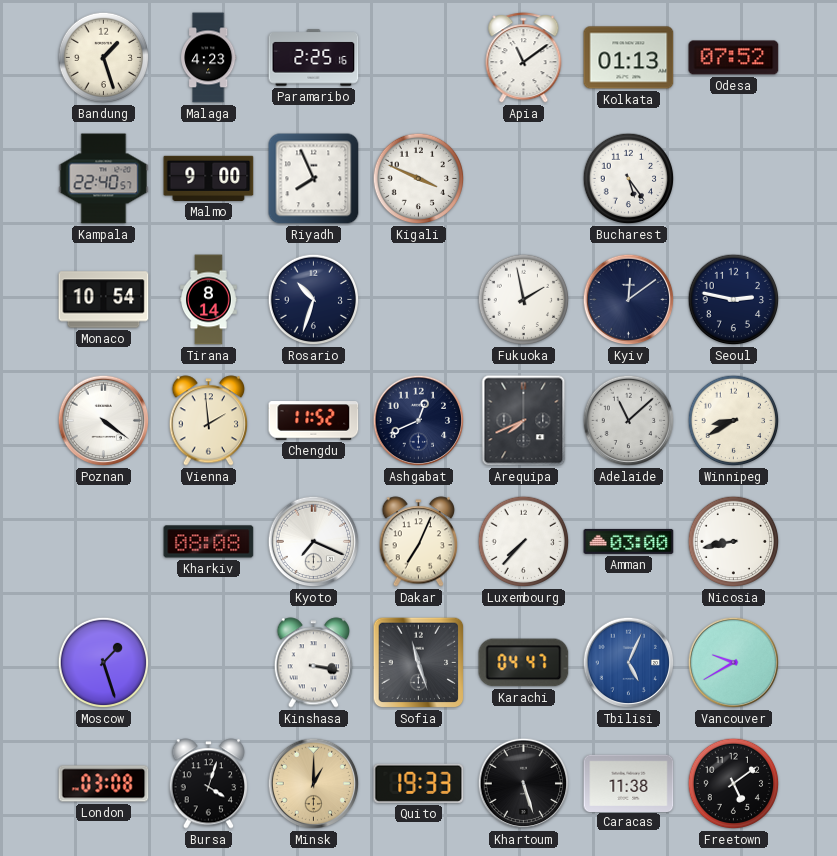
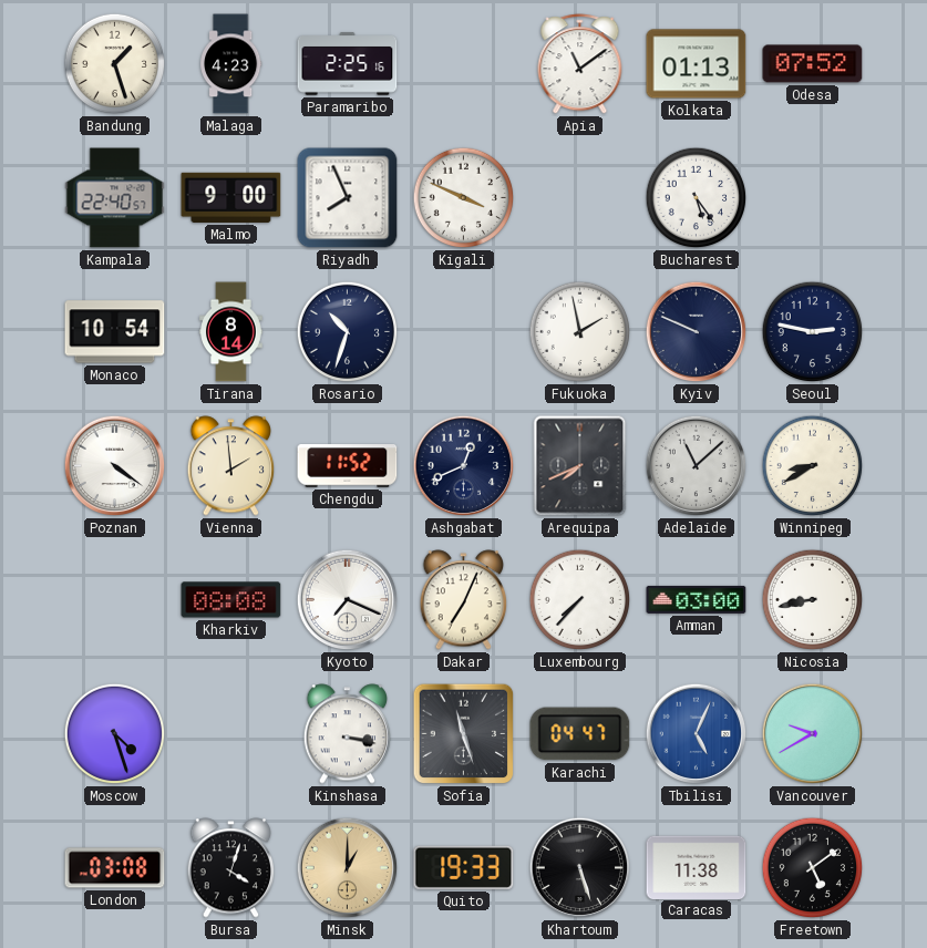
Kyiv: 12:09 -> 9:49 (697, 332)
Moscow: 1:27 -> 4:27 (115, 734)
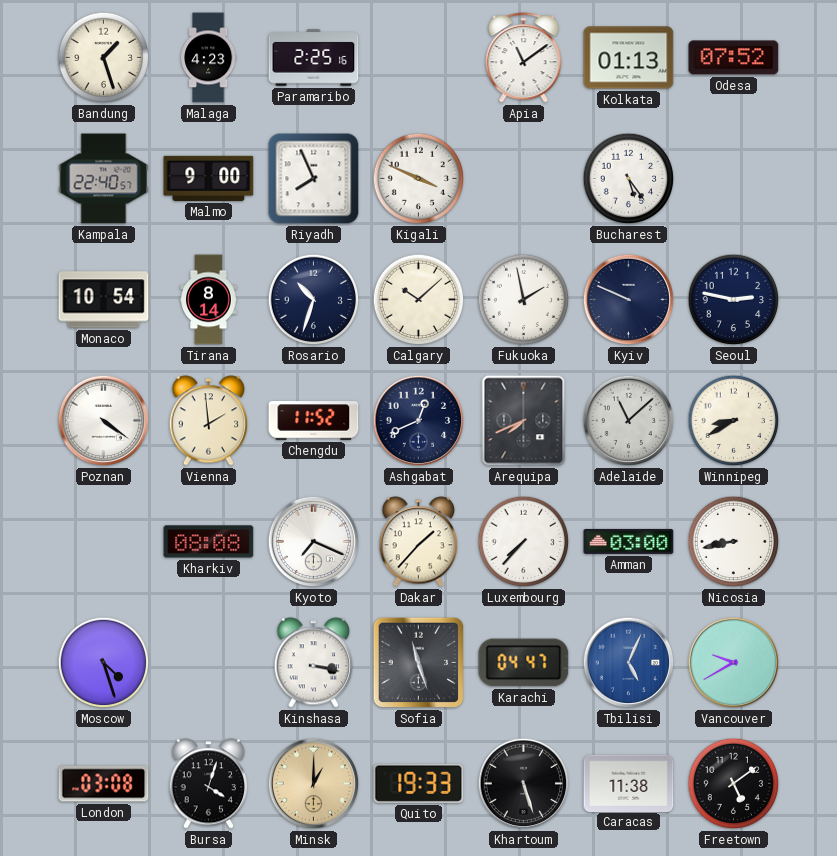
Calgary: none -> 10:08 (419, 300)
Dakar: 7:04 -> 1:37 (419, 542)
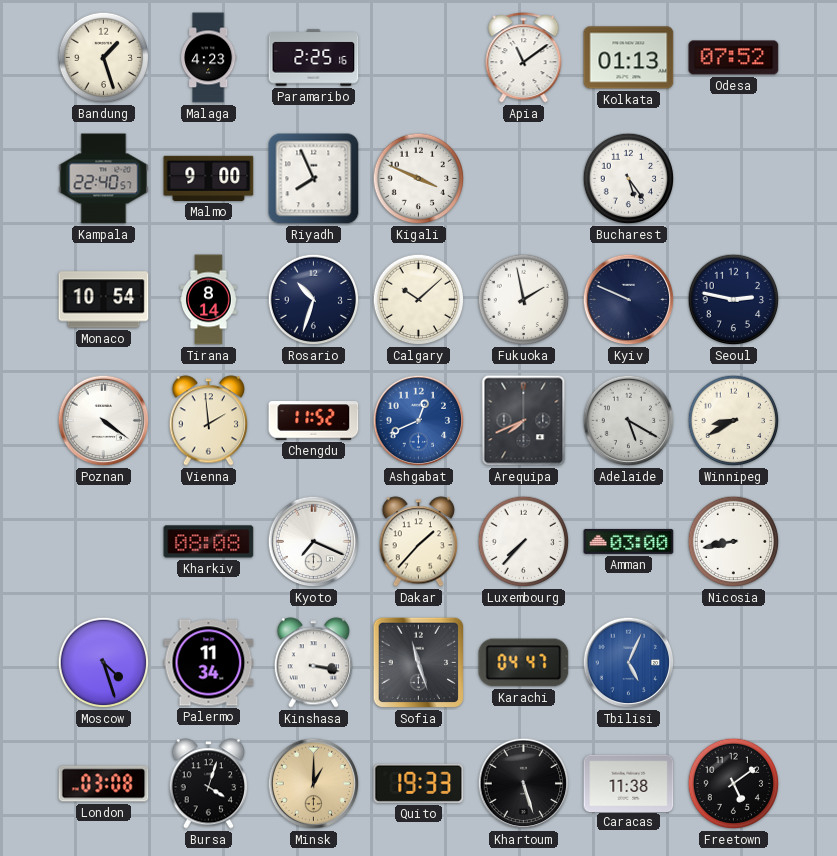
Ashgabat dial: navy -> blue (419, 421)
Adelaide: 11:08 -> 5:20 (629, 421)
Palermo: none -> 11:34 (209, 663)
Vancouver: 9:40 -> none (734, 663)
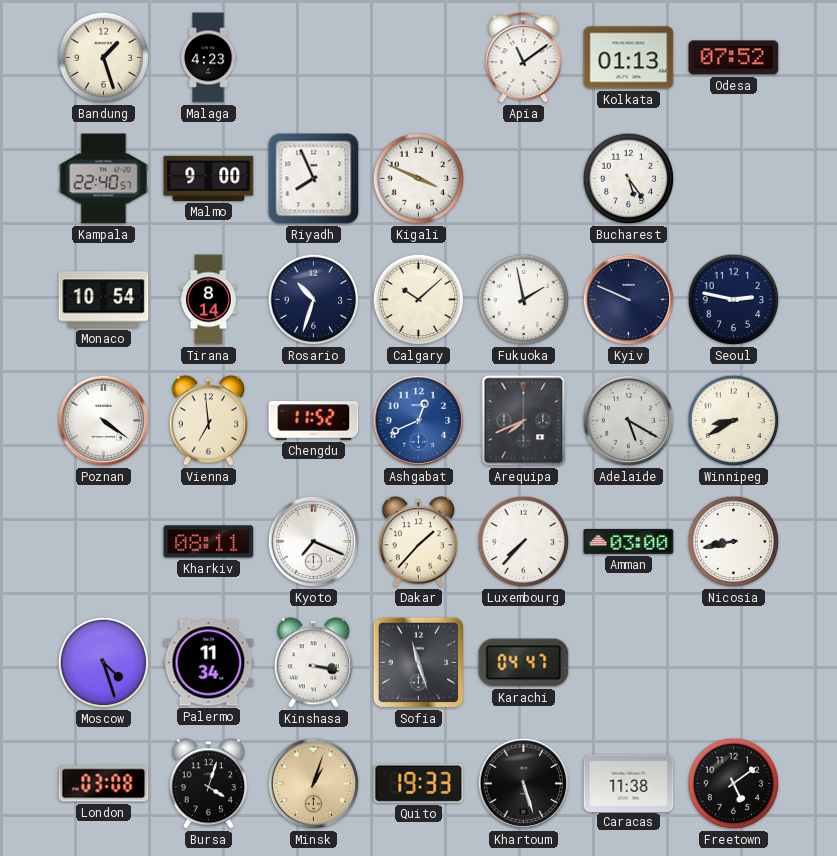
Paramaribo: 2:25 -> none (314, 58)
Vienna: 1:59 -> 6:59 (209, 421)
Kharkiv: 08:08 -> 08:11 (209, 542)
Tbilisi: 5:04 -> none (629, 663)
Minsk: 1:00 -> 1:03 (314, 784)
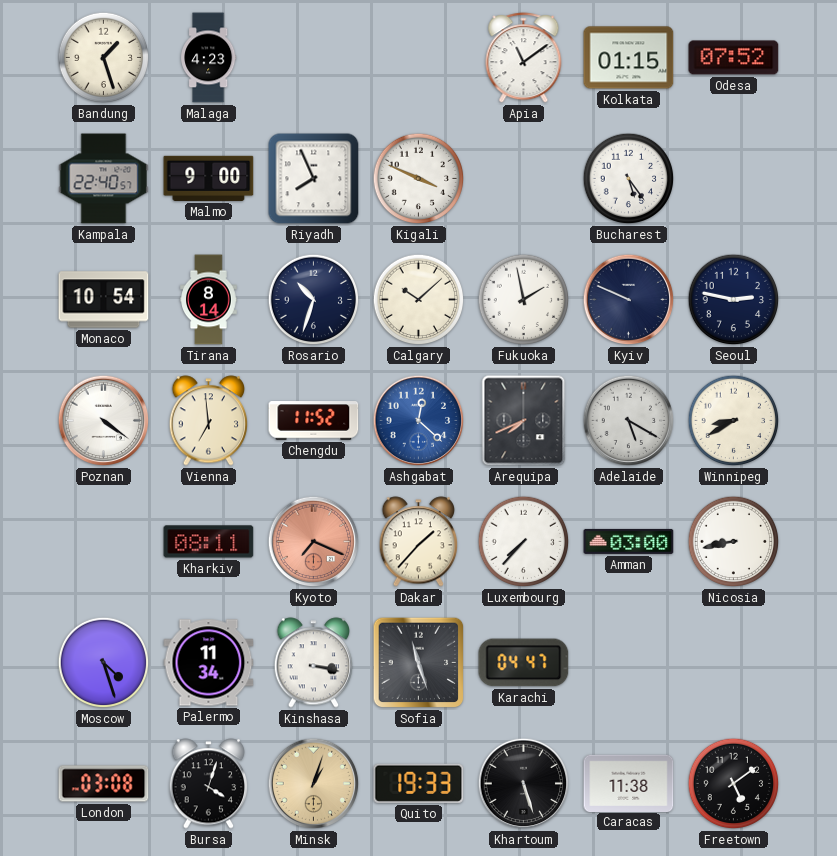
Kolkata: 01:13 -> 01:15 (629, 58)
Ashgabat: 12:41 -> 12:22 (419, 421)
Kyoto dial: white -> salmon (314, 542)
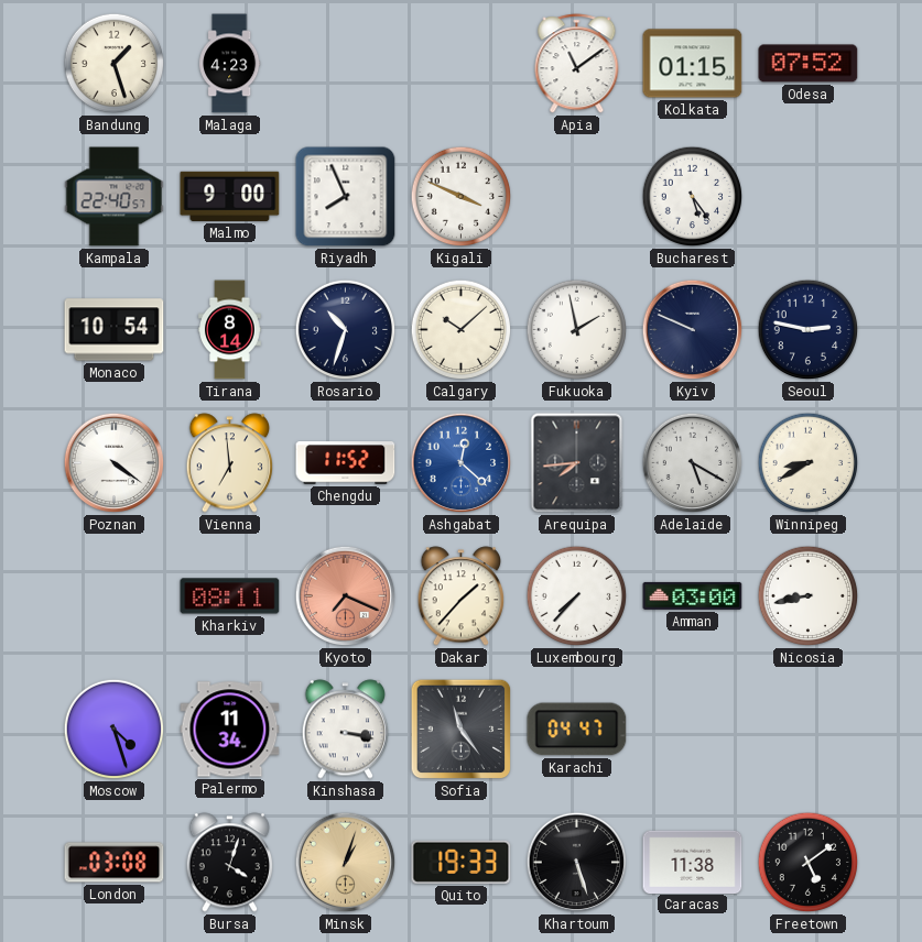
Arequipa: 7:41 -> 7:44 (577, 463)
Sofia: 11:27 -> 11:24 (462, 730)
